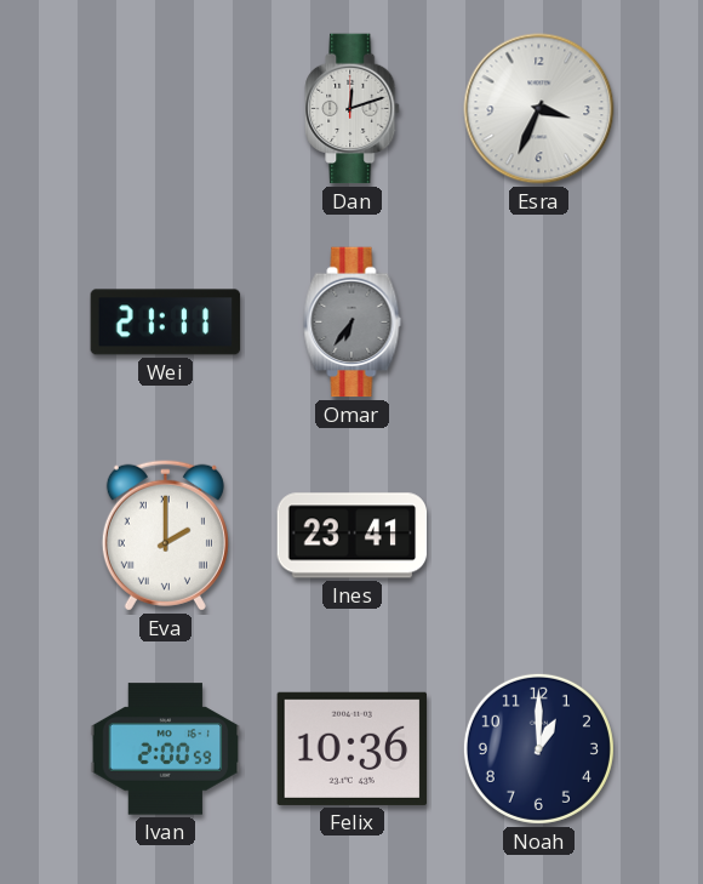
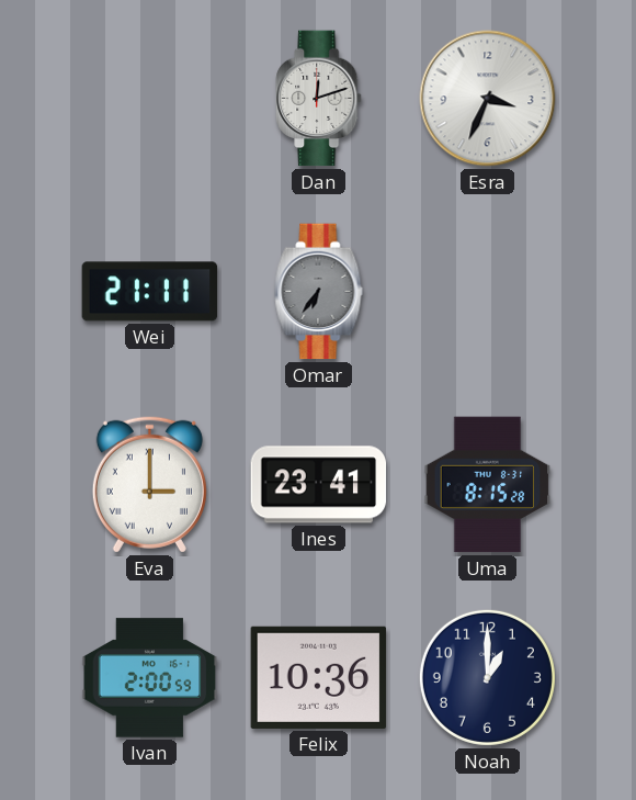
Eva: 2:00 -> 3:00 (149, 484)
Uma: none -> 8:15 (488, 485)
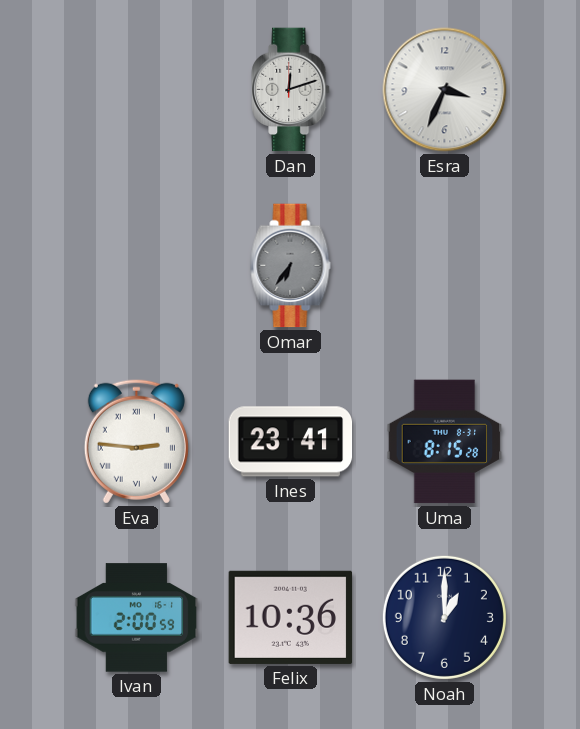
Wei: 21:11 -> none (150, 292)
Eva: 3:00 -> 2:46 (136, 441)
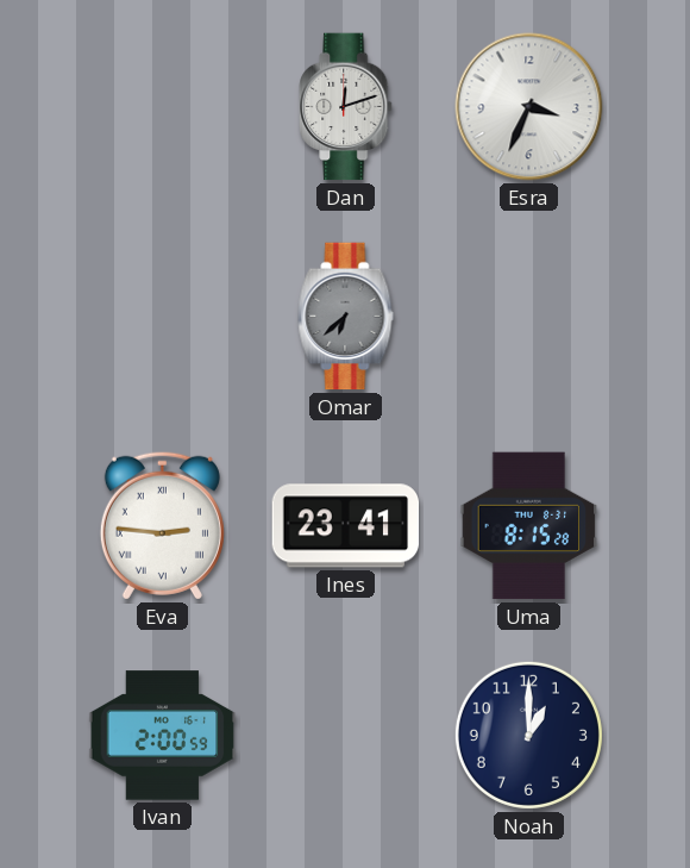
Omar: 6:36 -> 6:38 (346, 317)
Felix: 10:36 -> none (291, 617)
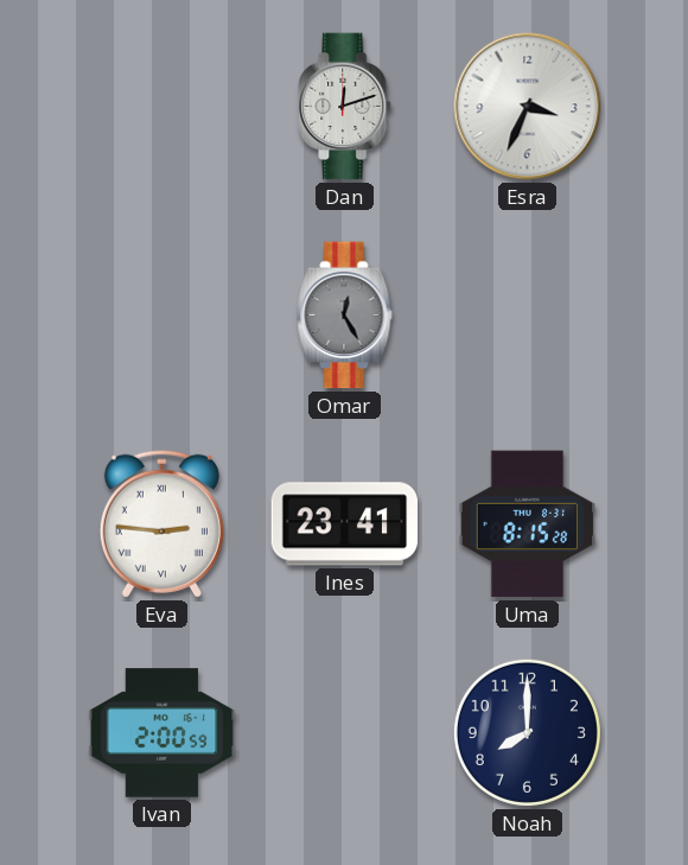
Omar: 6:38 -> 12:25 (345, 316)
Noah: 1:00 -> 8:00 (527, 732)
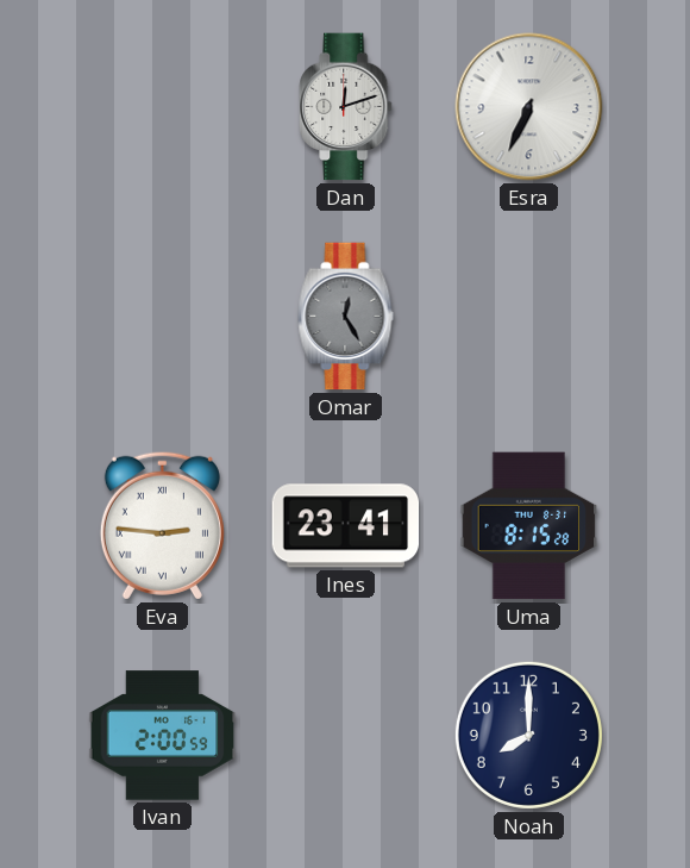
Esra: 3:34 -> 6:34 (529, 107)
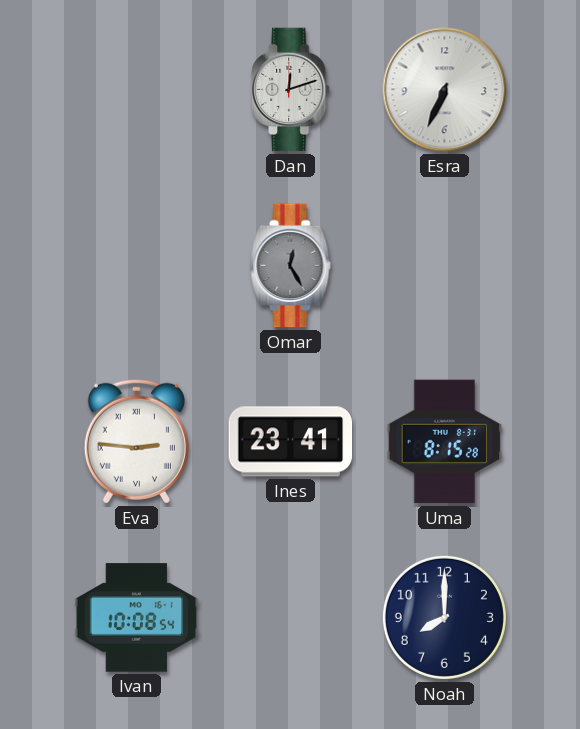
Ivan: 2:00 -> 10:08 (137, 618)
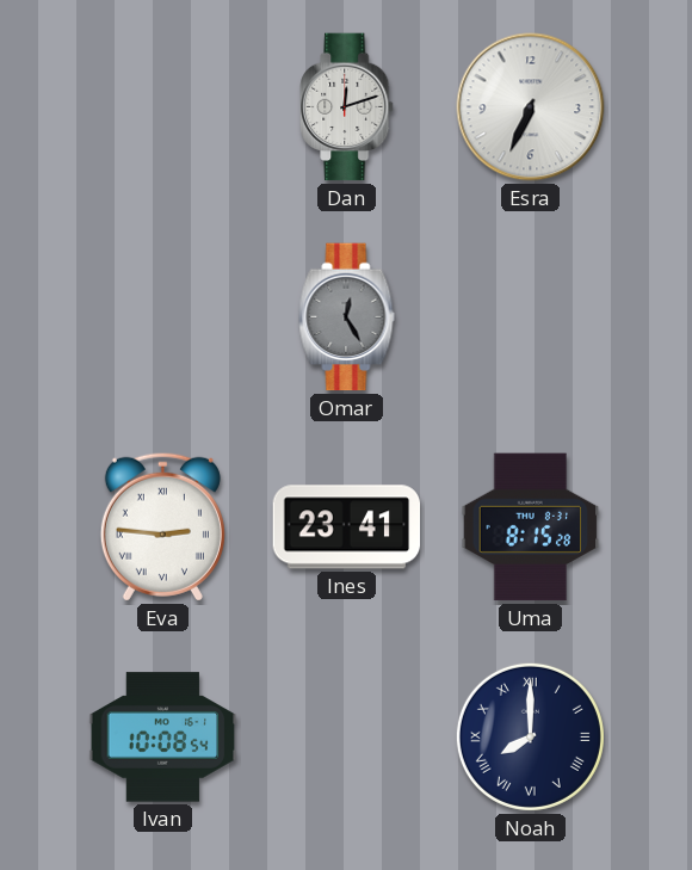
Noah numerals: Arabic -> Roman (530, 736)
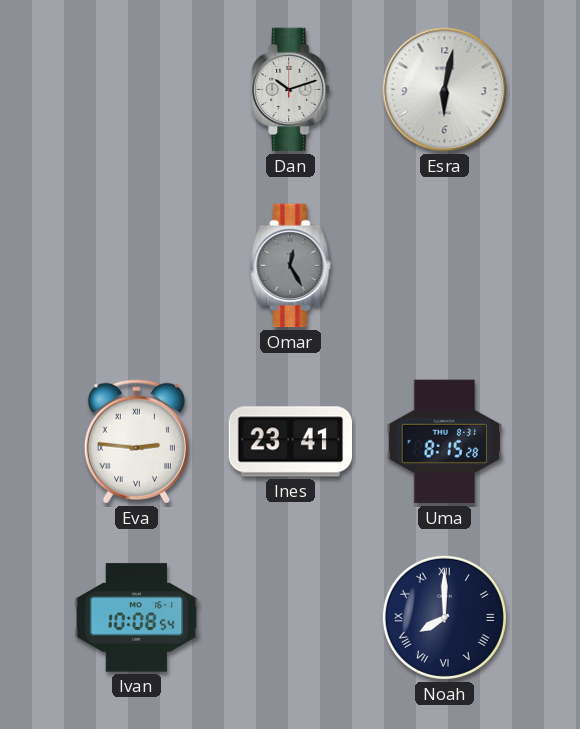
Dan: 12:12 -> 10:12 (291, 90)
Esra: 6:34 -> 6:02 (445, 90)
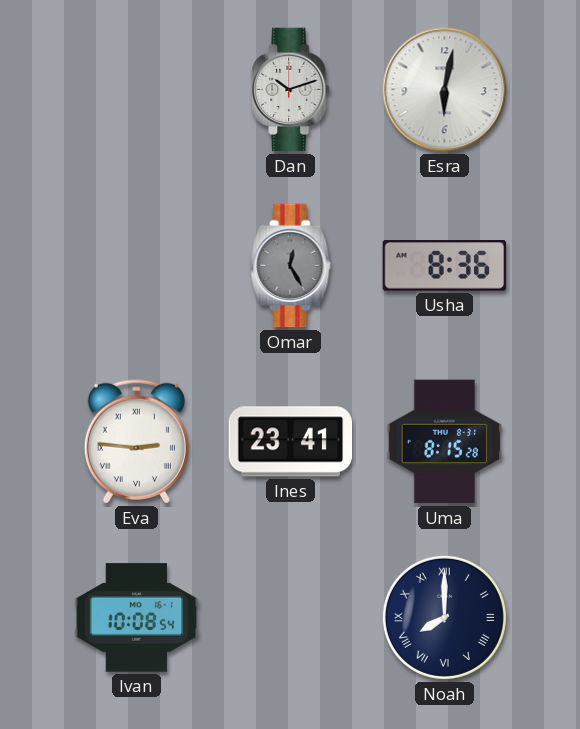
Usha: none -> 8:36 (445, 266)
